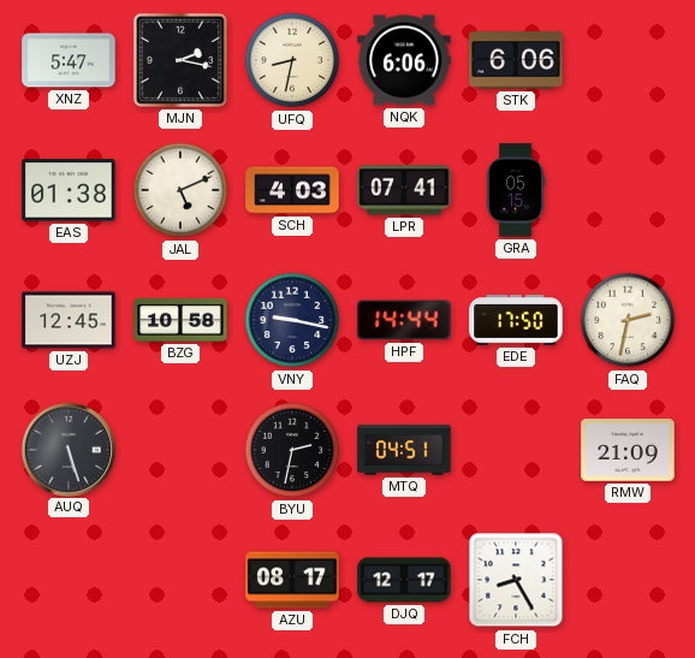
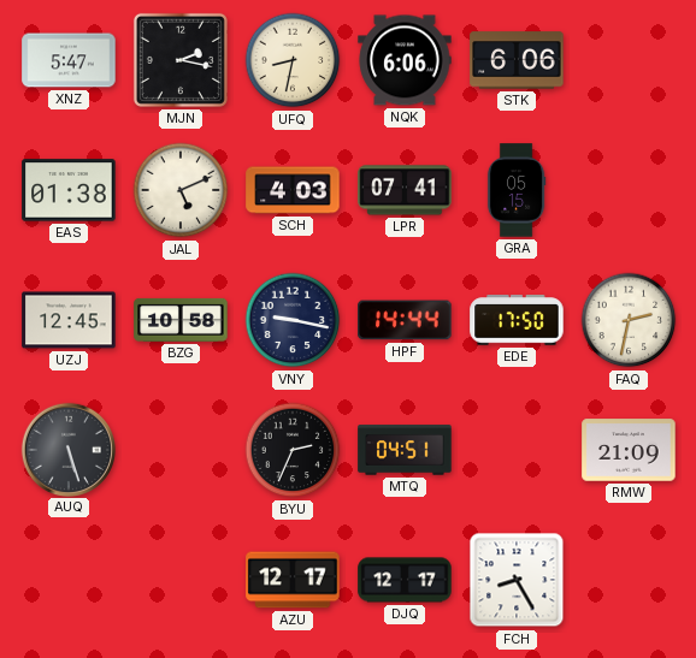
BYU: 2:32 -> 2:34 (293, 450)
AZU: 08:17 -> 12:17 (293, 580)
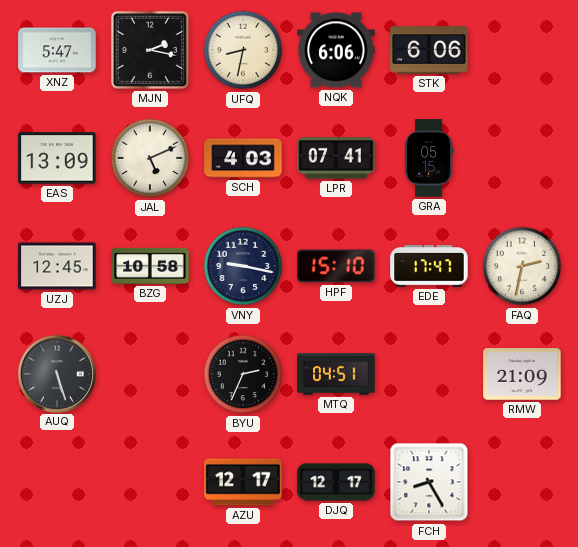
EAS: 01:38 -> 13:09 (57, 158)
HPF: 14:44 -> 15:10 (336, 266)
EDE: 17:50 -> 17:47 (429, 266)
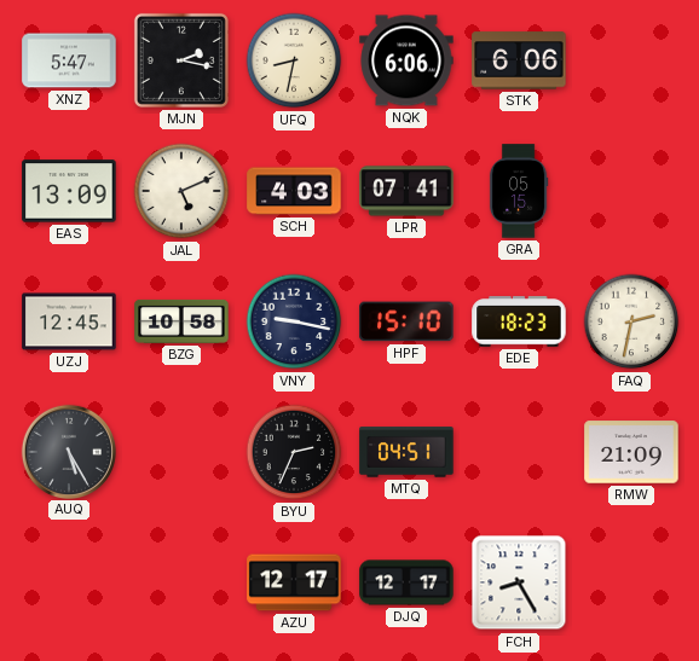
EDE: 17:47 -> 18:23 (519, 321)
AUQ: 5:27 -> 5:25 (68, 451)
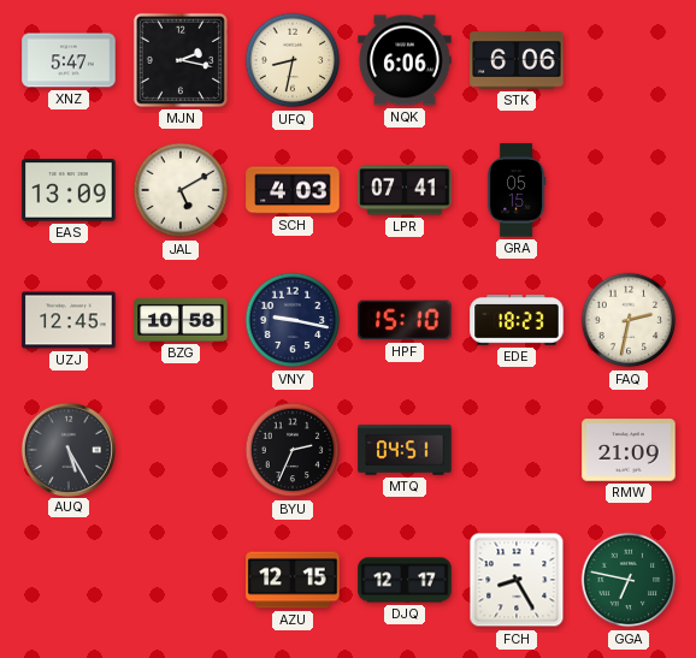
JAL: 5:11 -> 5:10 (181, 190)
AZU: 12:17 -> 12:15 (293, 580)
GGA: none -> 6:47 (629, 580)
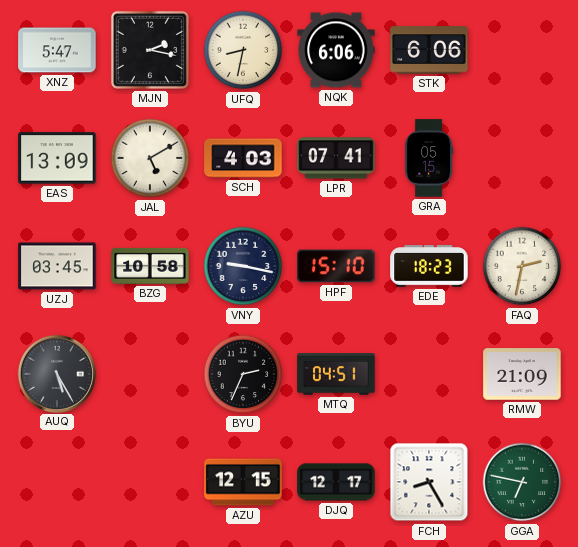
UZJ: 12:45 -> 03:45 (57, 266)
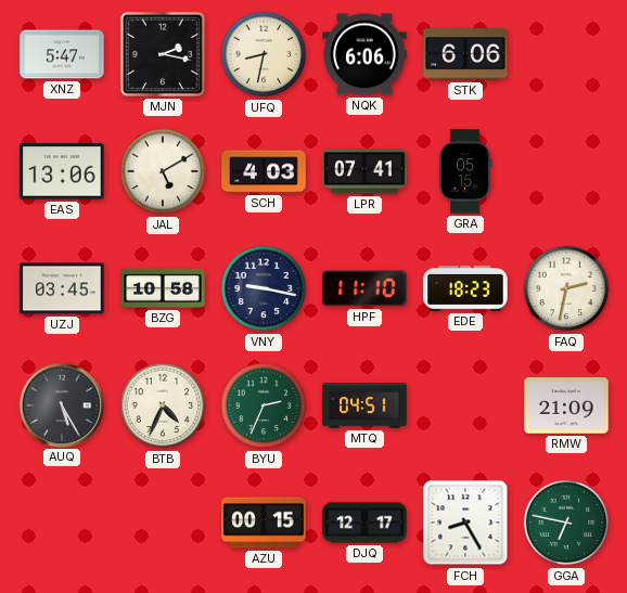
EAS: 13:09 -> 13:06 (62, 171)
HPF: 15:10 -> 11:10 (364, 288)
BTB: none -> 4:34 (163, 405)
BYU dial: black -> green (264, 405)
AZU: 12:15 -> 00:15 (264, 523)
